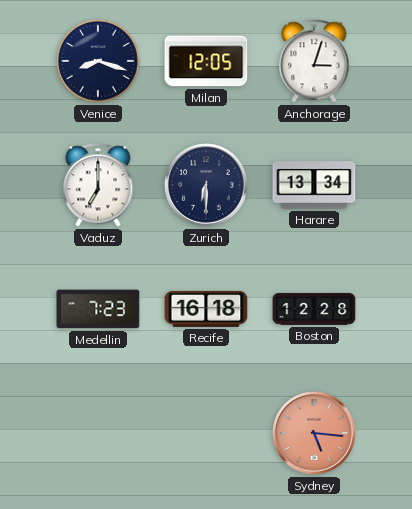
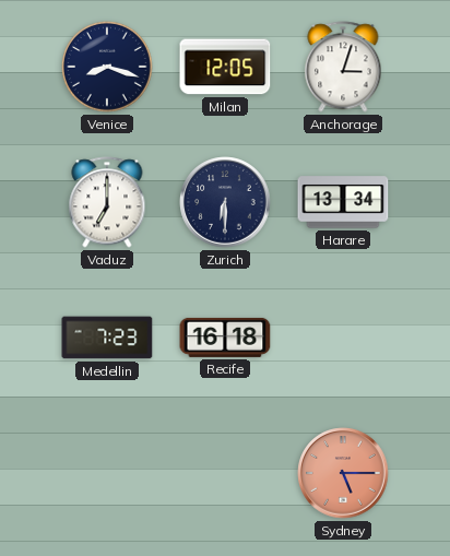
Boston: 12:28 -> none (314, 309)
Sydney: 5:16 -> 5:15 (343, 473)
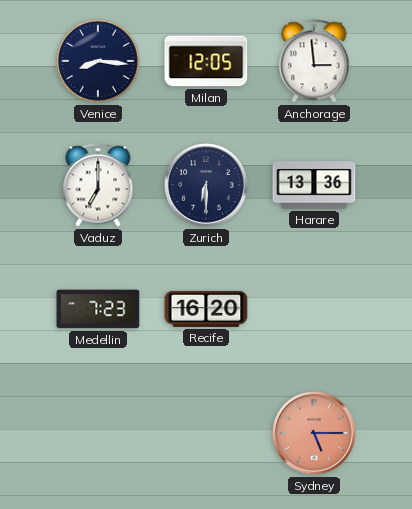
Venice: 8:18 -> 8:16 (99, 62)
Anchorage: 3:03 -> 2:59 (314, 61)
Harare: 13:34 -> 13:36 (314, 185)
Recife: 16:18 -> 16:20 (206, 309)
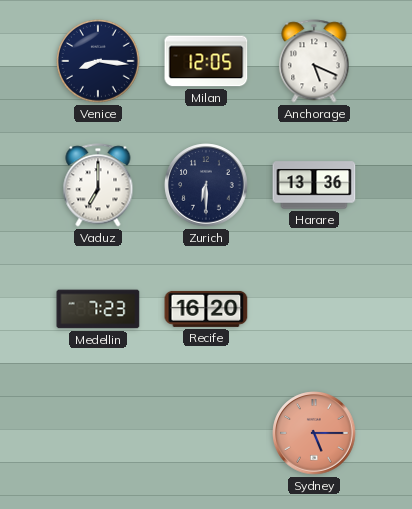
Anchorage: 2:59 -> 5:19 (314, 61)
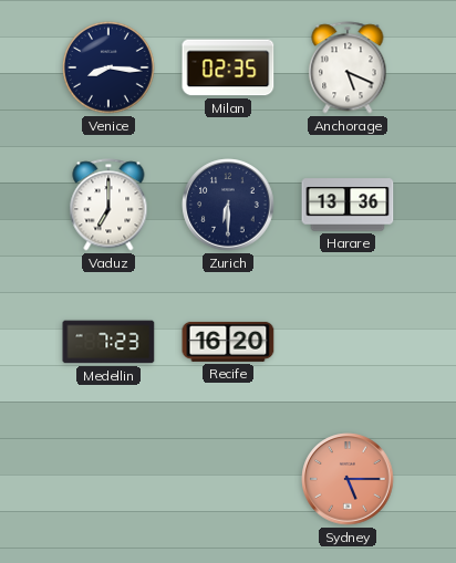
Milan: 12:05 -> 02:35 (228, 67)
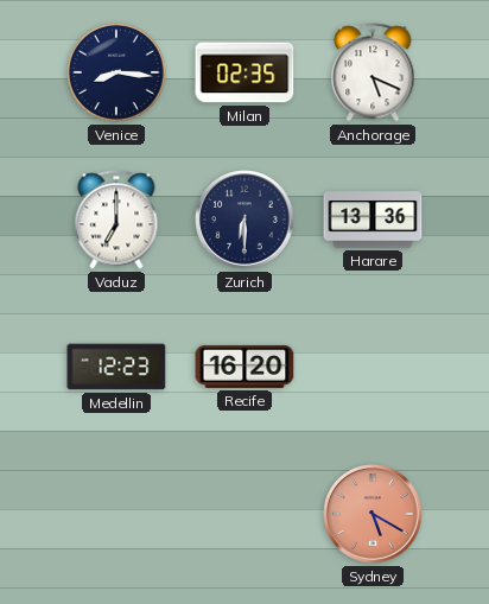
Medellin: 7:23 -> 12:23 (116, 367)
Sydney: 5:15 -> 5:20 (373, 514)
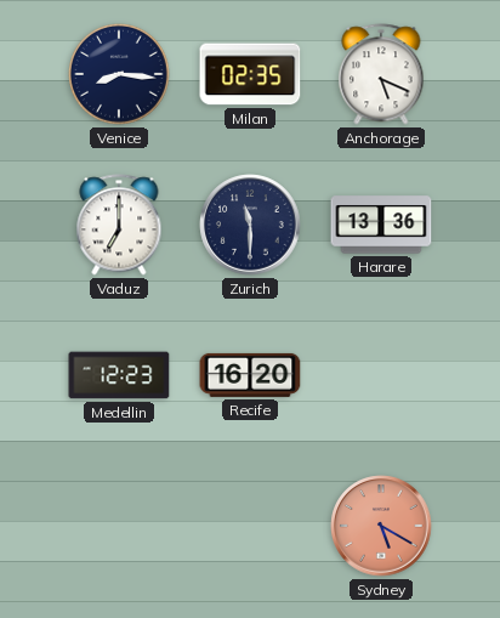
Zurich: 6:30 -> 11:30 (250, 225)
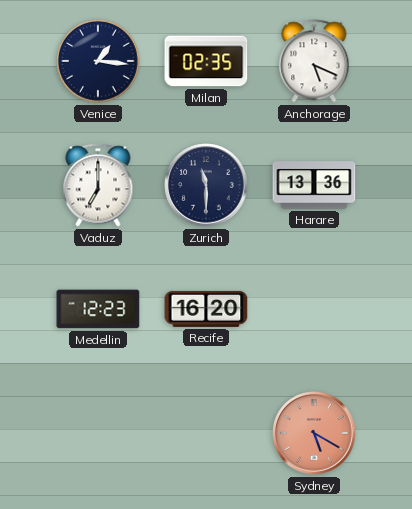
Venice: 8:16 -> 1:16 (99, 62)
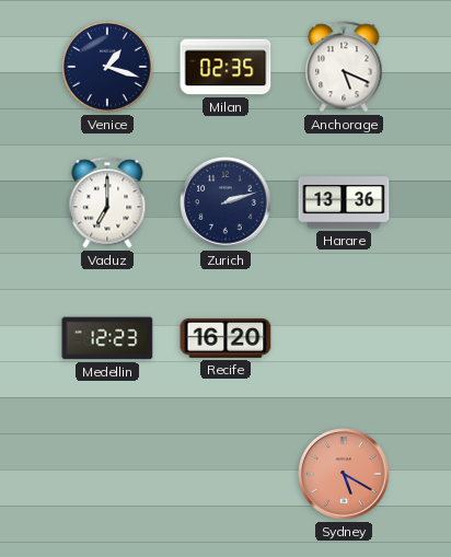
Venice: 1:16 -> 1:18 (108, 68)
Zurich: 11:30 -> 2:12 (225, 202)
